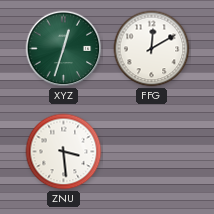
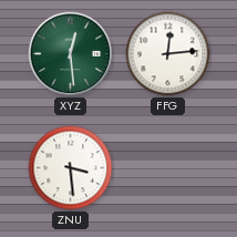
XYZ: 12:33 -> 12:29 (71, 54)
FFG: 12:10 -> 12:14 (168, 54)
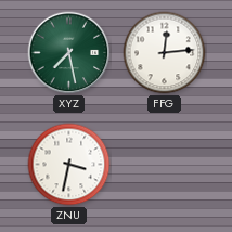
XYZ: 12:29 -> 7:28 (69, 53)
ZNU: 3:29 -> 3:32 (69, 165)
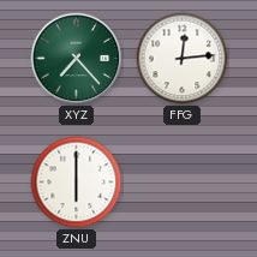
XYZ: 7:28 -> 7:23 (77, 59)
ZNU: 3:32 -> 6:00 (77, 183)
